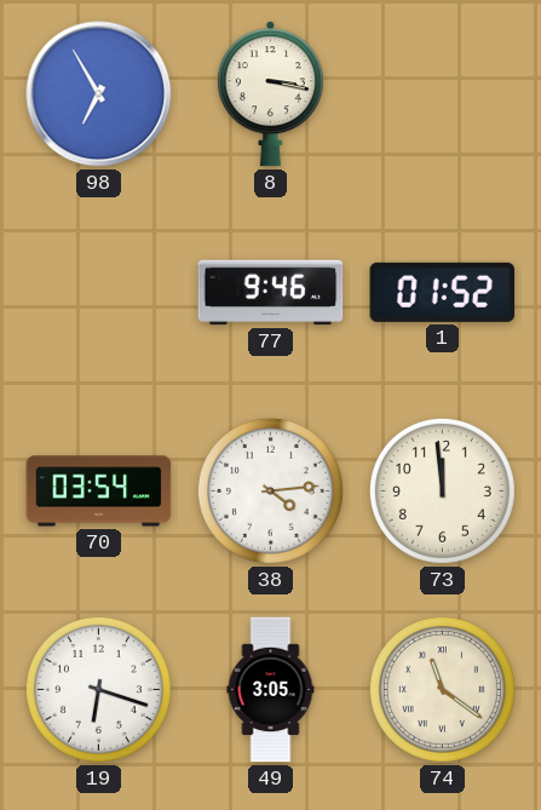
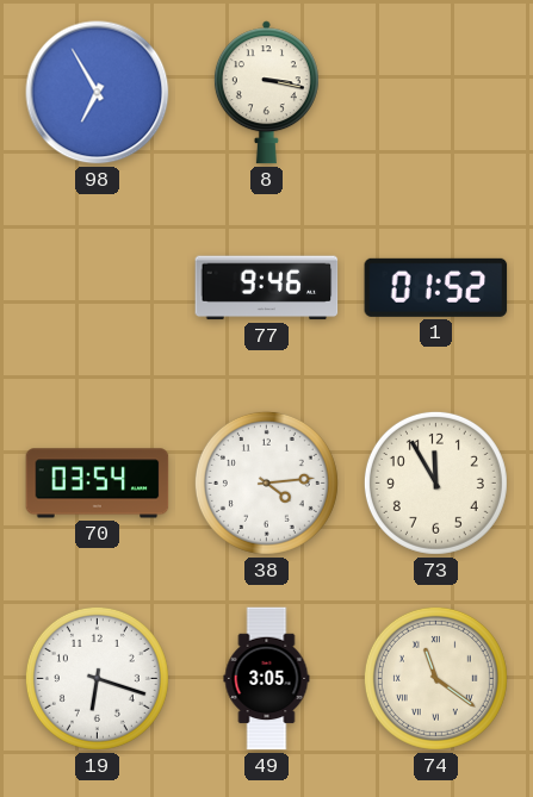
73: 11:59 -> 11:55 (435, 482)
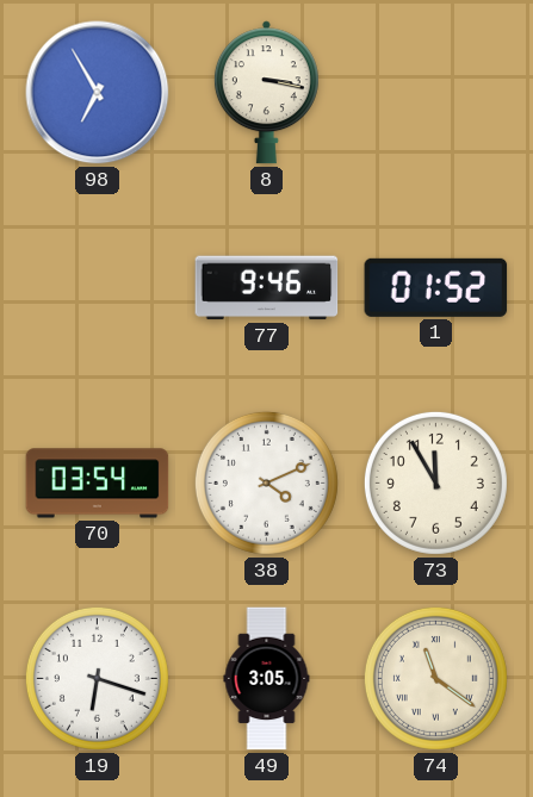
38: 4:14 -> 4:11 (266, 482)
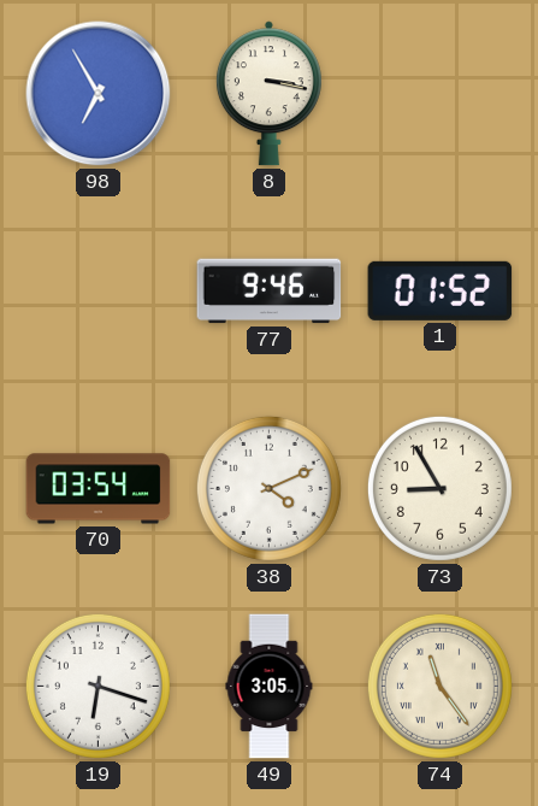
73: 11:55 -> 8:55 (439, 488)
74: 11:21 -> 11:24 (439, 686)
